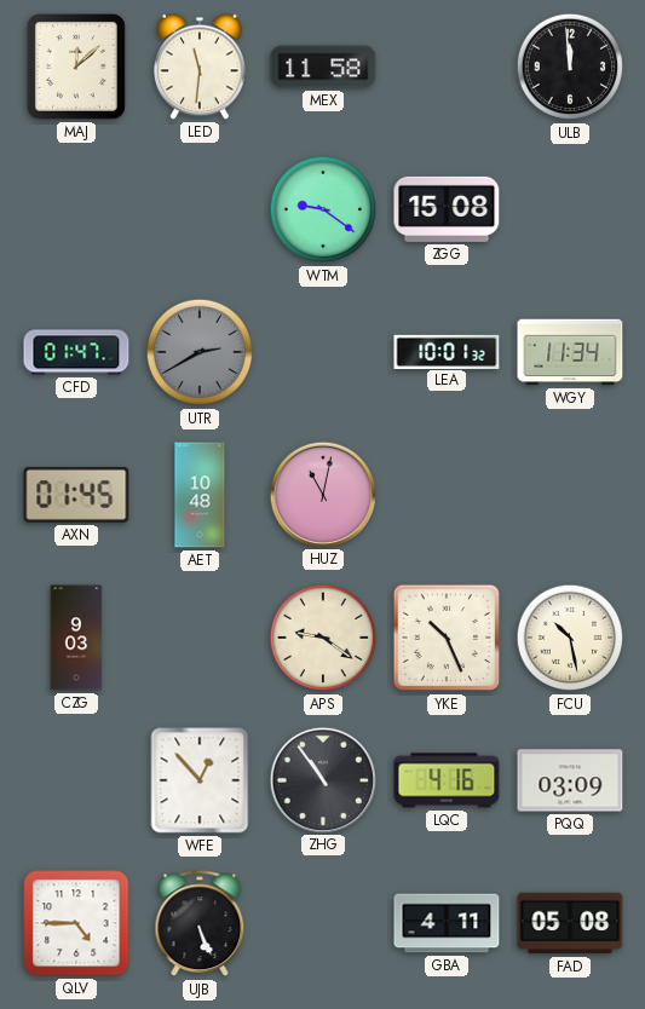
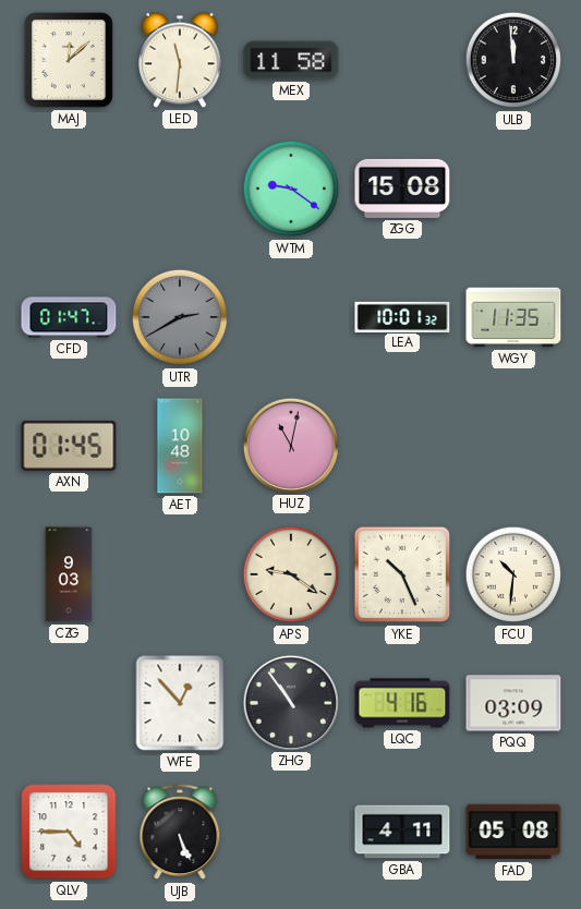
WGY: 11:34 -> 11:35 (513, 317)
FCU: 10:28 -> 10:31 (513, 574)
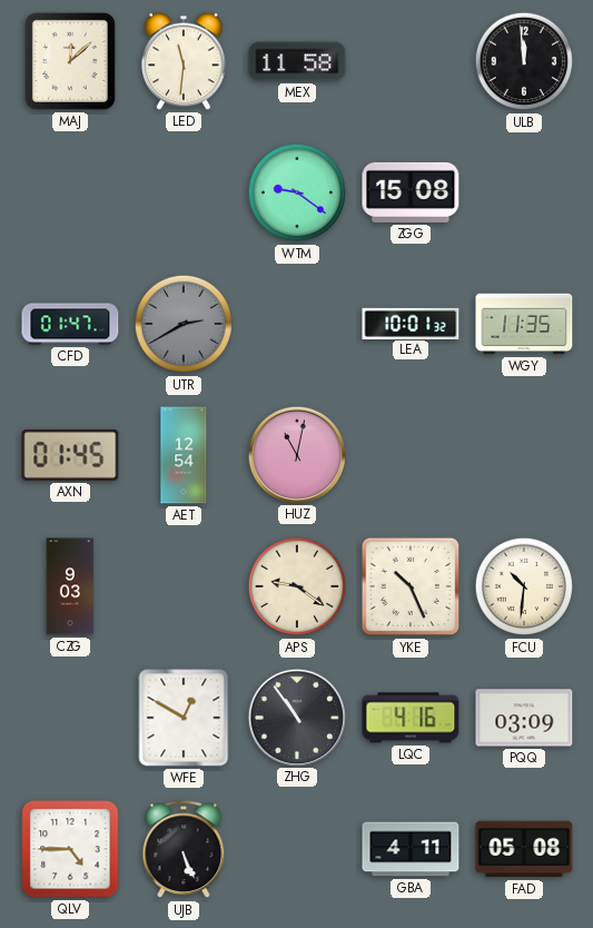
AET: 10:48 -> 12:54 (184, 455)
WFE: 12:53 -> 12:50 (184, 718)
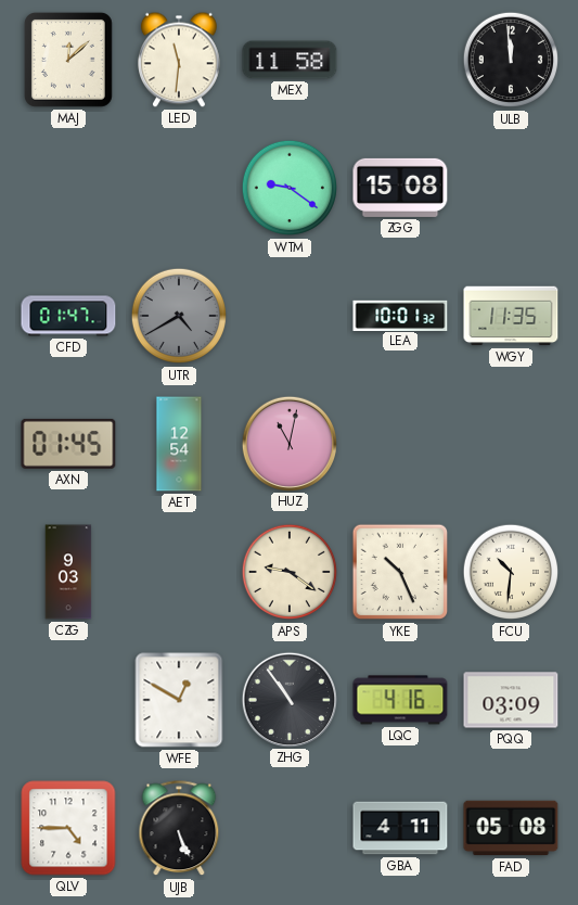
UTR: 2:40 -> 4:40 (179, 316)
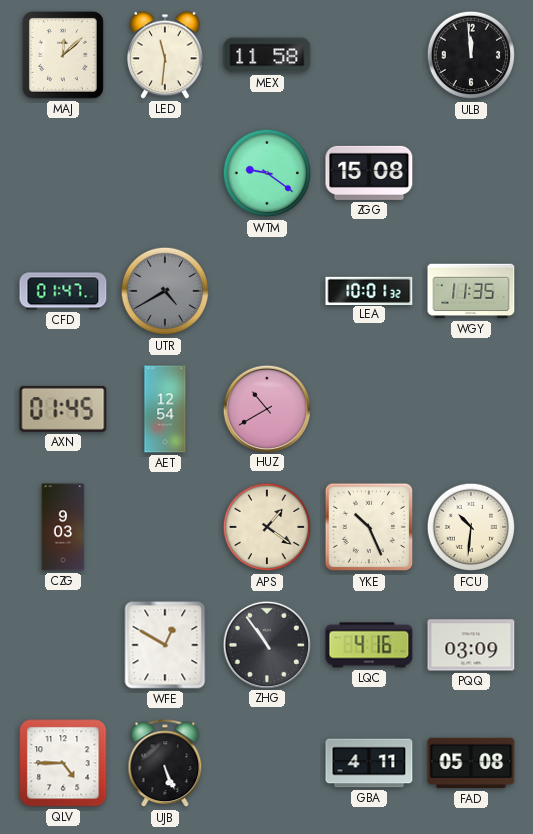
HUZ: 11:02 -> 10:40 (266, 408)
APS: 9:21 -> 1:21 (267, 527)
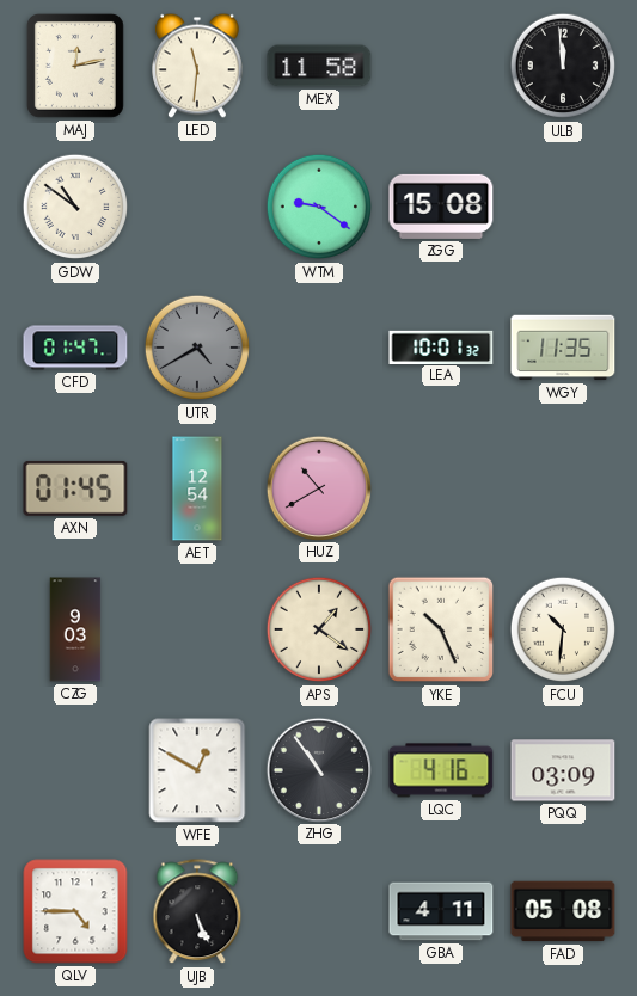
MAJ: 12:08 -> 12:13 (75, 66)
GDW: none -> 10:51 (75, 207)
